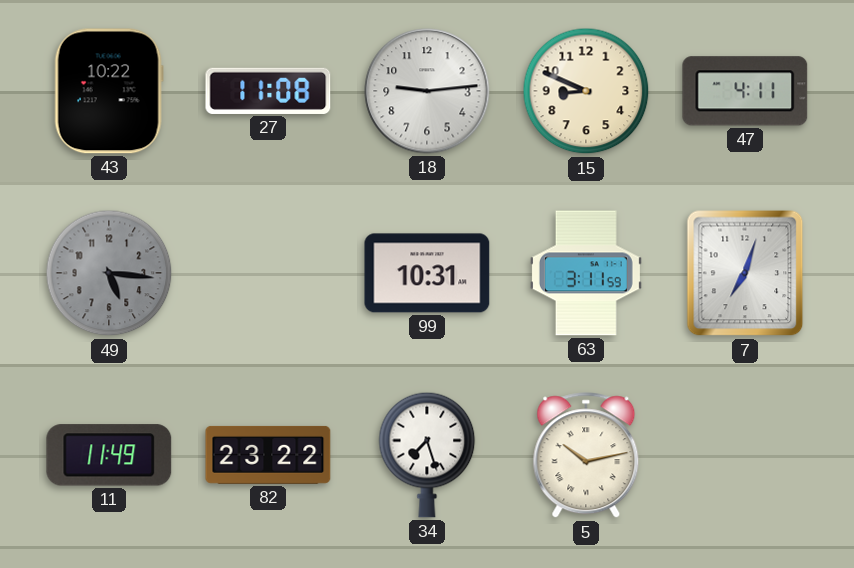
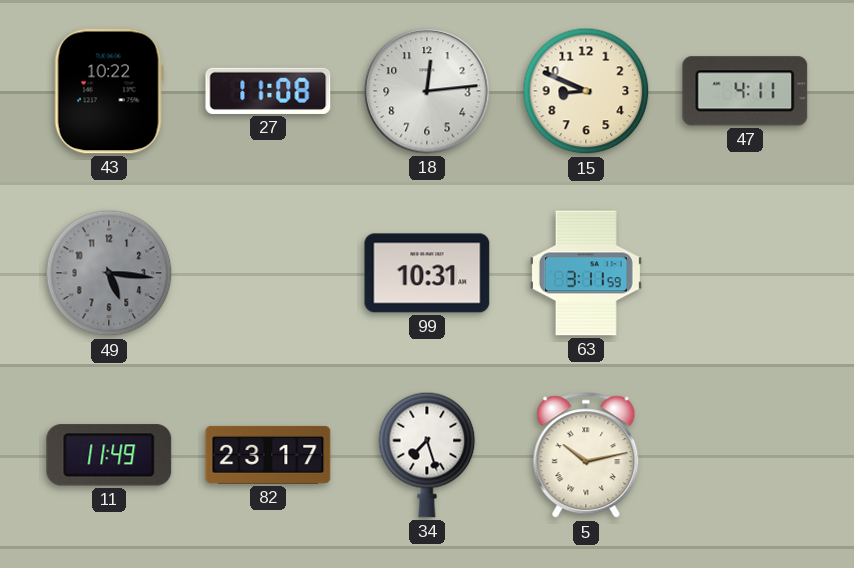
18: 9:14 -> 12:14 (427, 91)
7: 7:03 -> none (745, 273)
82: 23:22 -> 23:17 (268, 455)
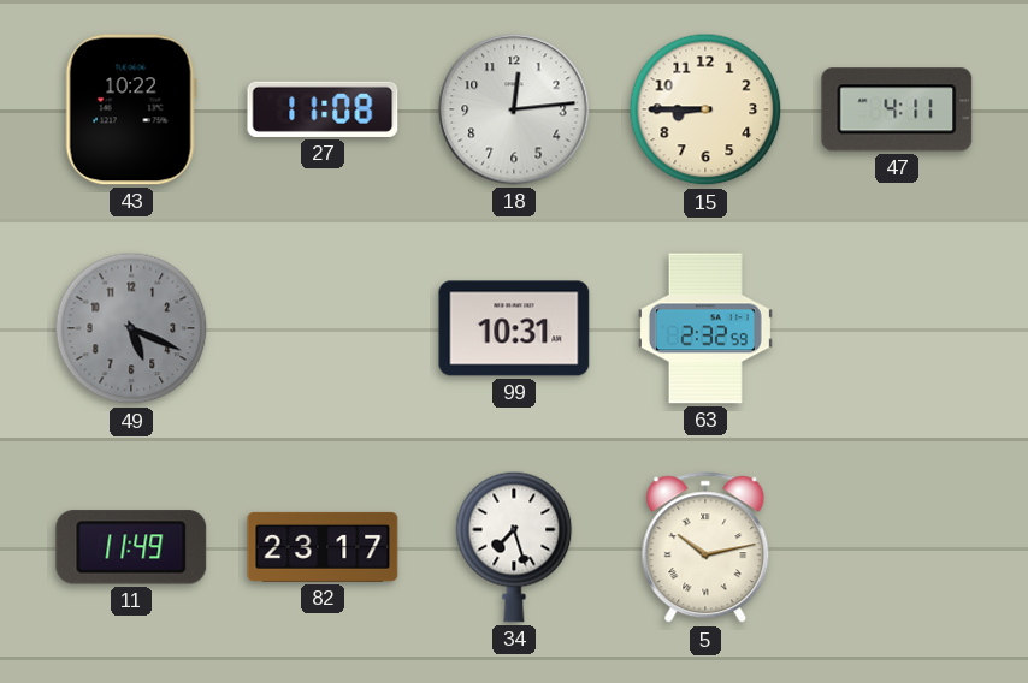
15: 8:49 -> 8:45 (705, 109)
49: 5:16 -> 5:19 (131, 328)
63: 3:11 -> 2:32 (705, 328)
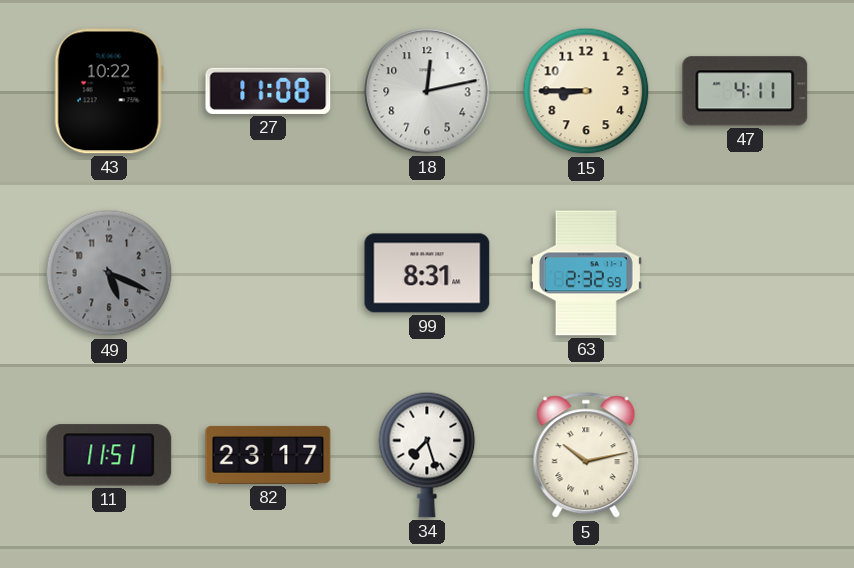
18: 12:14 -> 12:13 (427, 91)
99: 10:31 -> 8:31 (427, 273)
11: 11:49 -> 11:51 (109, 455)
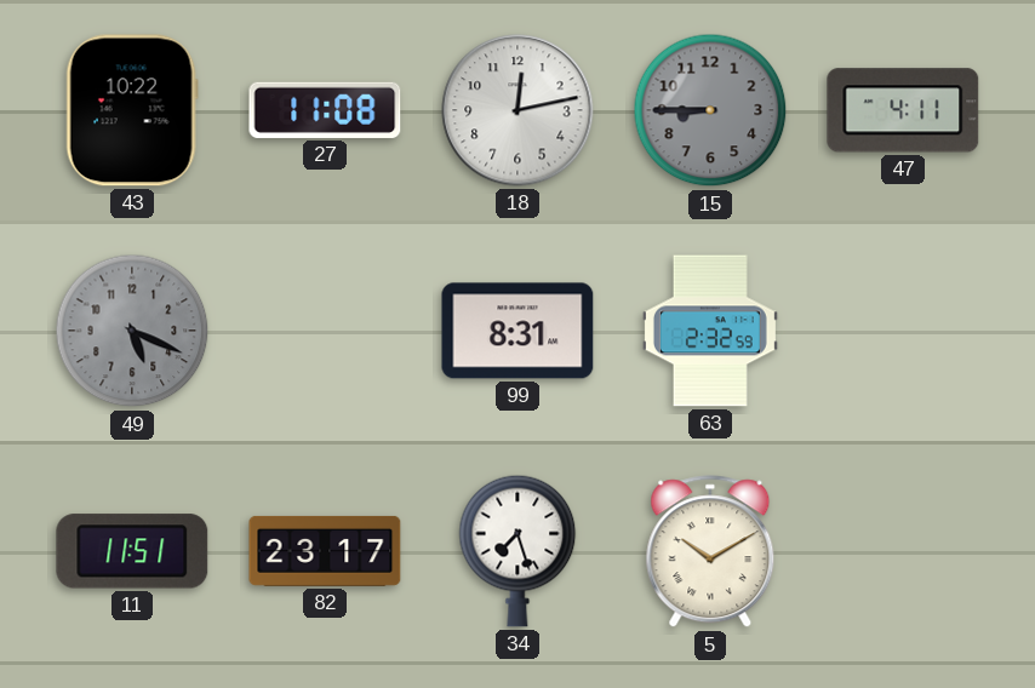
15 dial: cream -> grey (710, 110)
5: 10:13 -> 10:10 (710, 552)
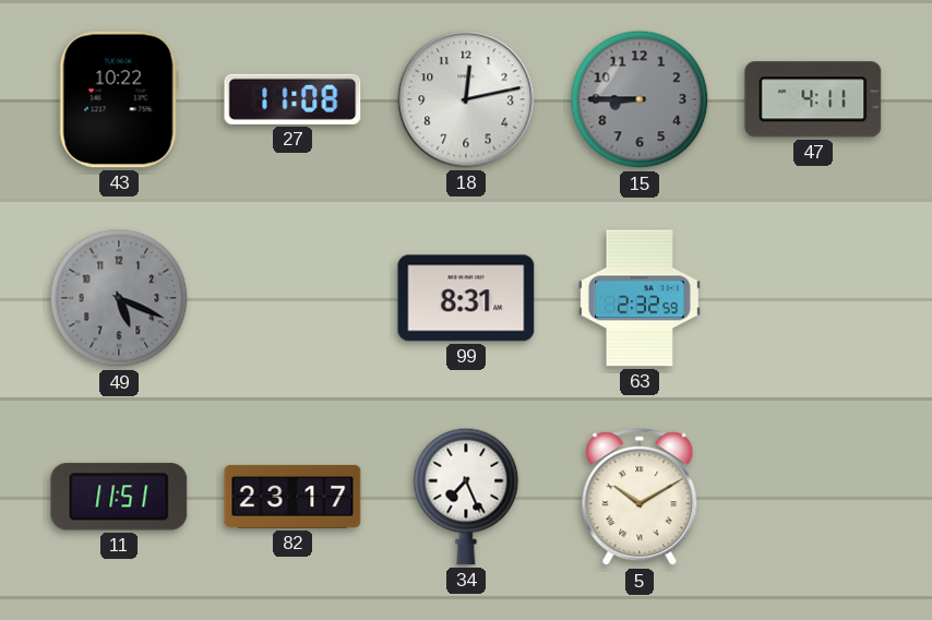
34: 7:27 -> 7:26 (466, 497)
